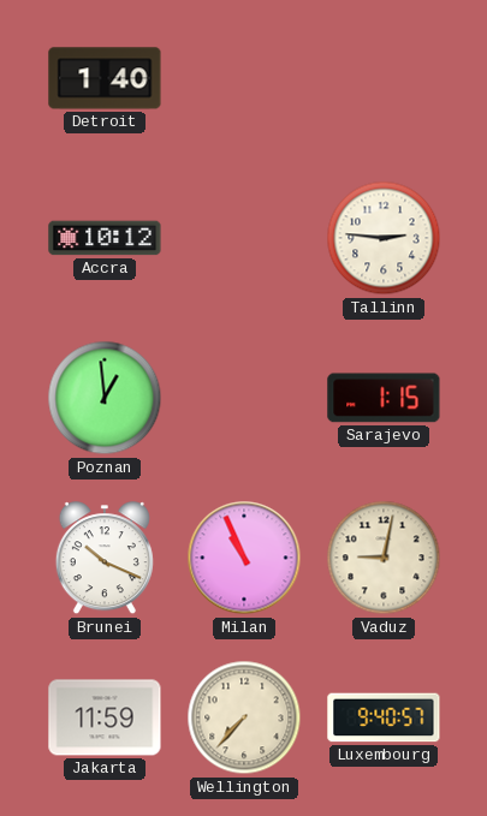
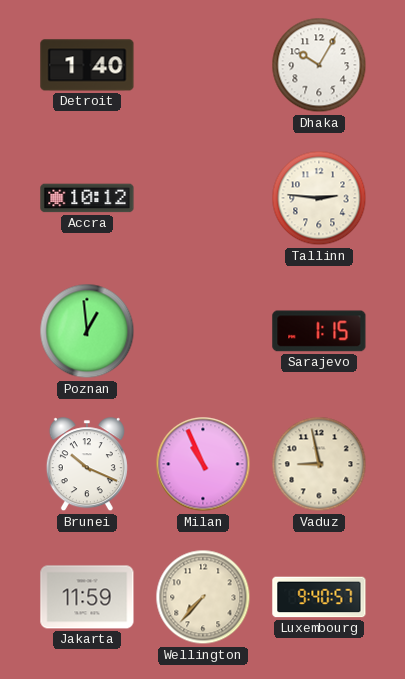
Dhaka: none -> 10:05 (319, 65)
Vaduz: 9:02 -> 8:58 (319, 464)
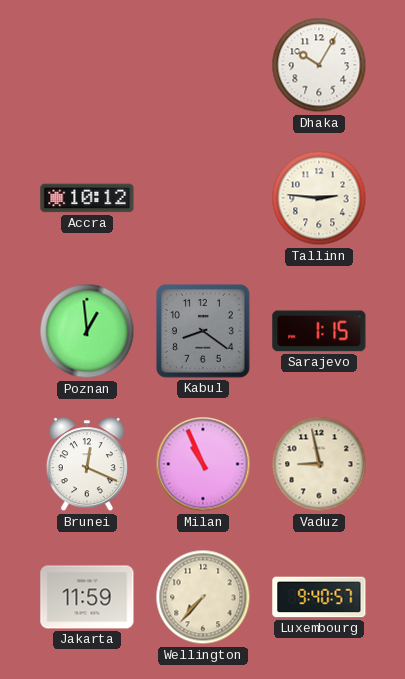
Detroit: 1:40 -> none (87, 65)
Kabul: none -> 8:21 (204, 332)
Brunei: 10:19 -> 12:19 (87, 465)
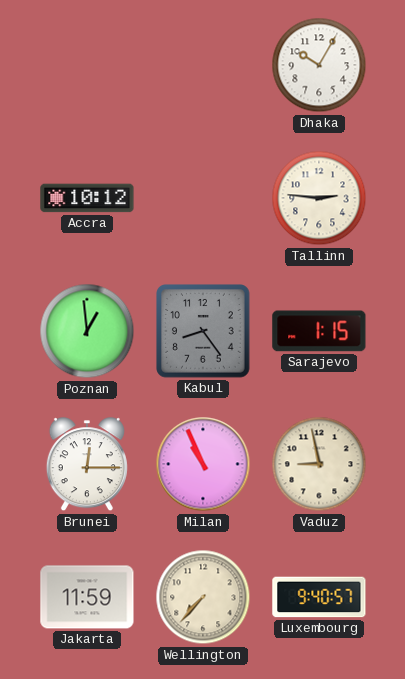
Kabul: 8:21 -> 8:24 (204, 332)
Brunei: 12:19 -> 12:15 (87, 465)
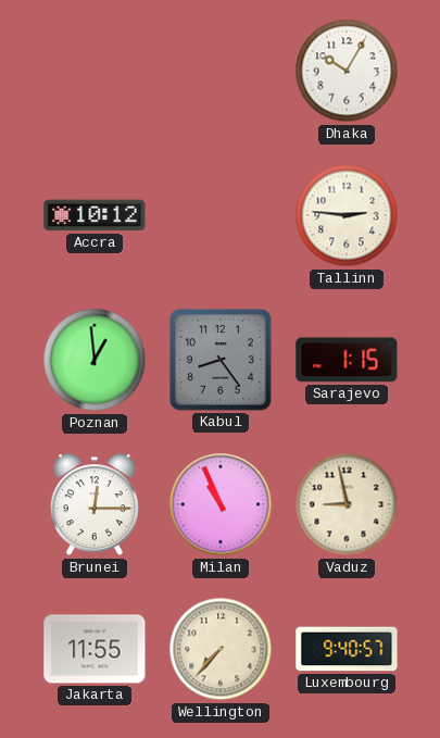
Jakarta: 11:59 -> 11:55 (95, 649)
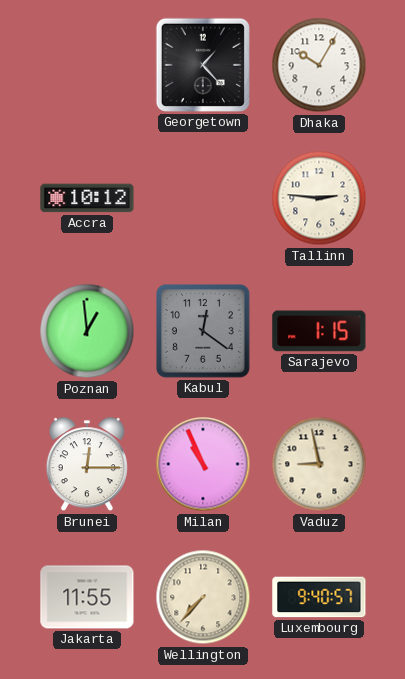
Georgetown: none -> 1:23 (203, 65)
Kabul: 8:24 -> 12:21 (204, 332)
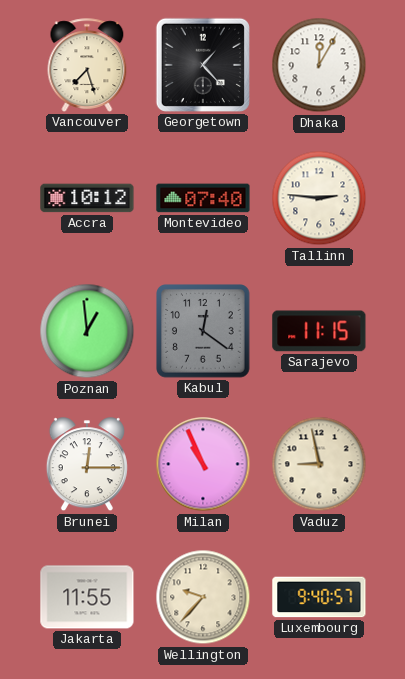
Vancouver: none -> 7:27 (87, 65)
Dhaka: 10:05 -> 12:05 (319, 65)
Montevideo: none -> 07:40 (203, 198)
Sarajevo: 1:15 -> 11:15 (319, 331)
Wellington: 7:37 -> 9:37 (203, 597)
